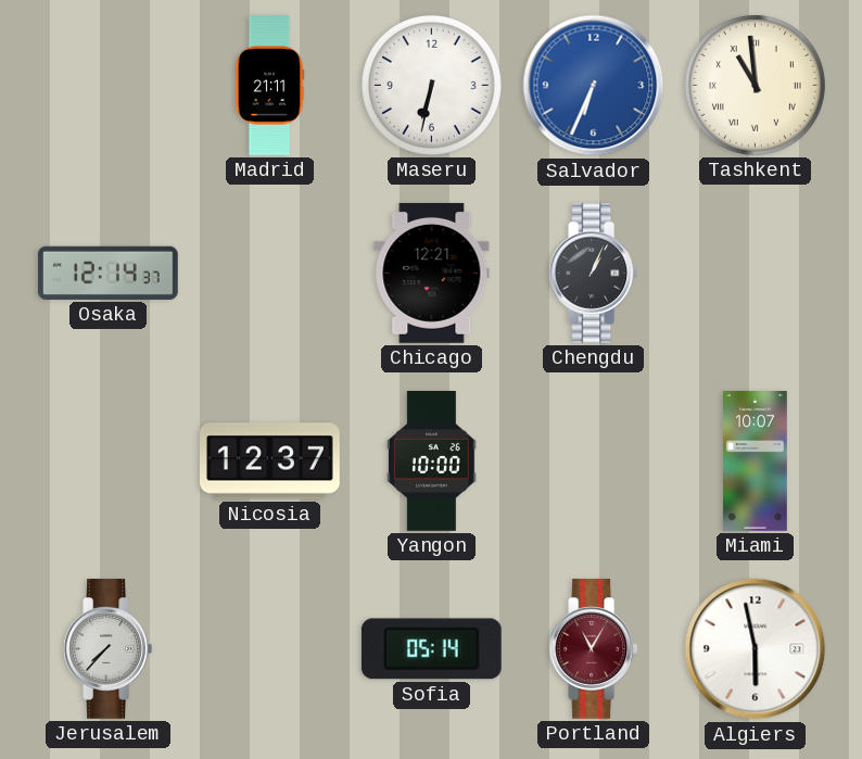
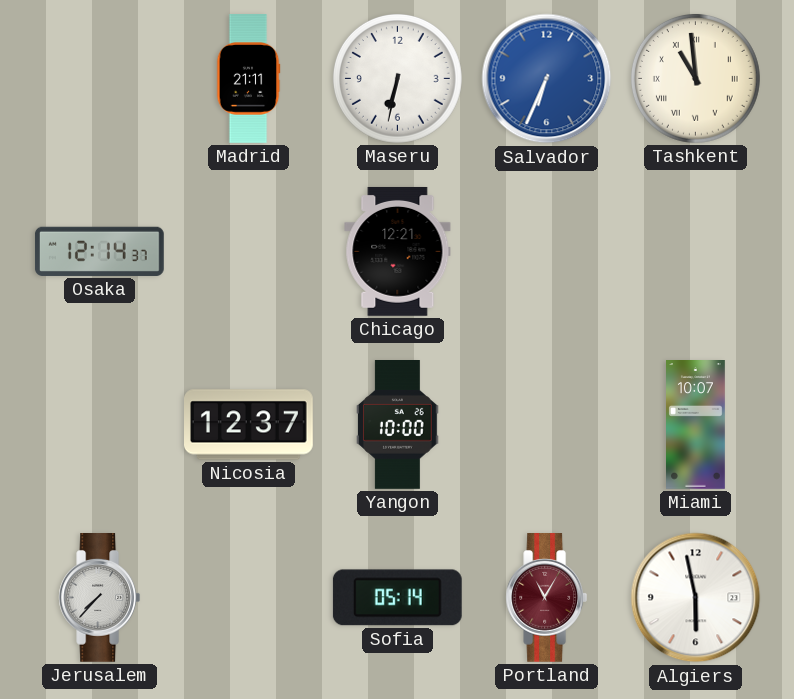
Chengdu: 1:04 -> none (594, 274)
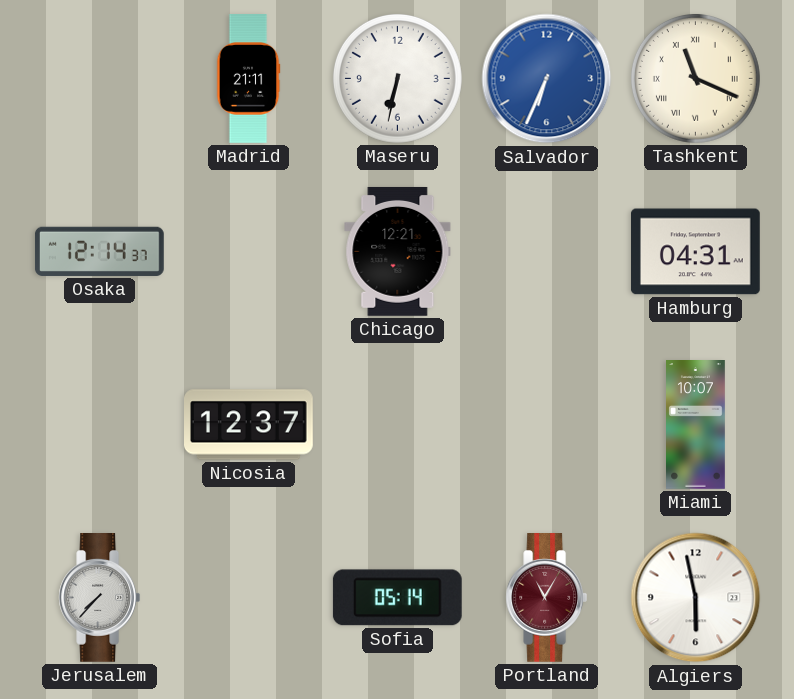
Tashkent: 10:59 -> 11:19 (695, 78)
Hamburg: none -> 04:31 (695, 252)
Yangon: 10:00 -> none (398, 425)
